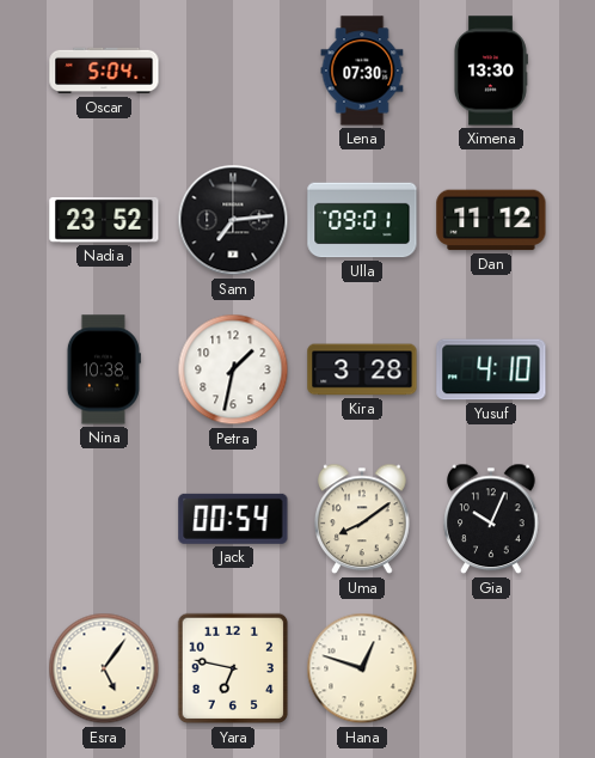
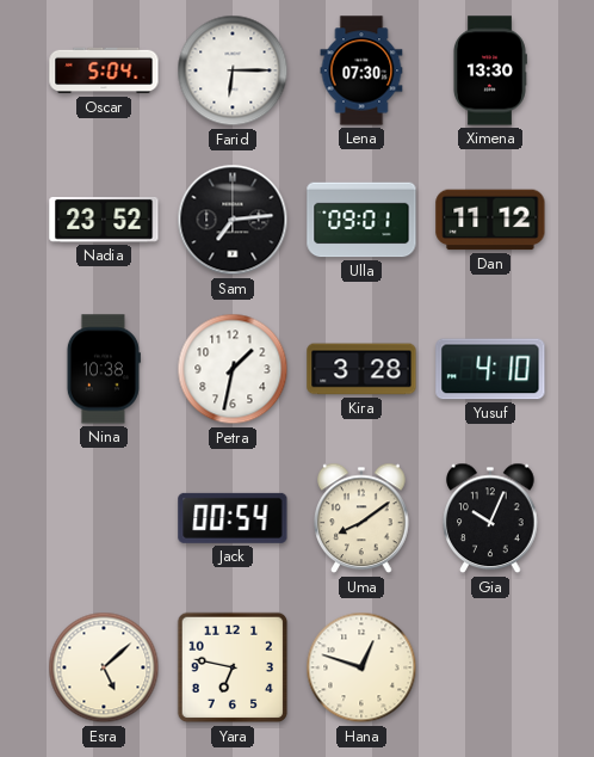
Farid: none -> 6:15 (233, 70)
Esra: 5:06 -> 5:08 (104, 667)
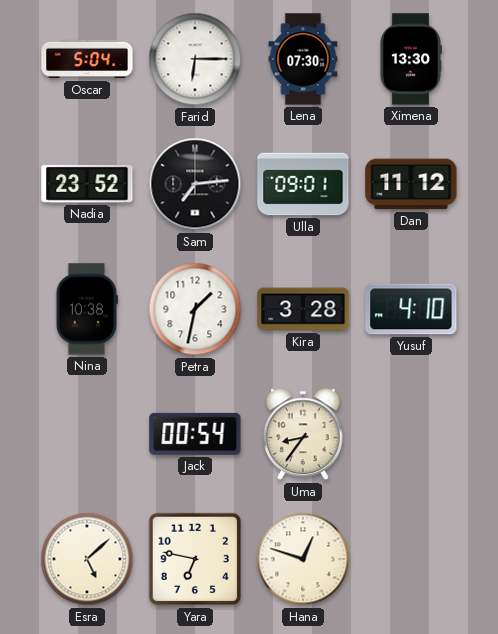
Uma: 8:09 -> 8:36 (303, 434)
Gia: 10:04 -> none (490, 518)
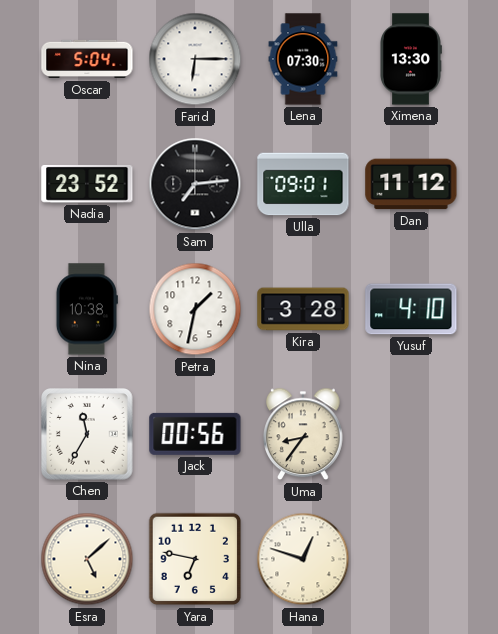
Chen: none -> 11:35 (88, 435)
Jack: 00:54 -> 00:56 (195, 434)
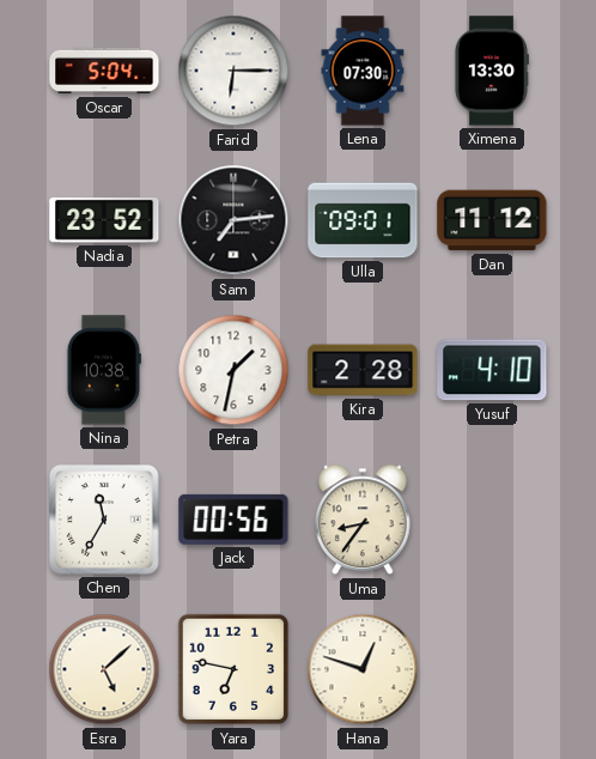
Kira: 3:28 -> 2:28 (363, 370)
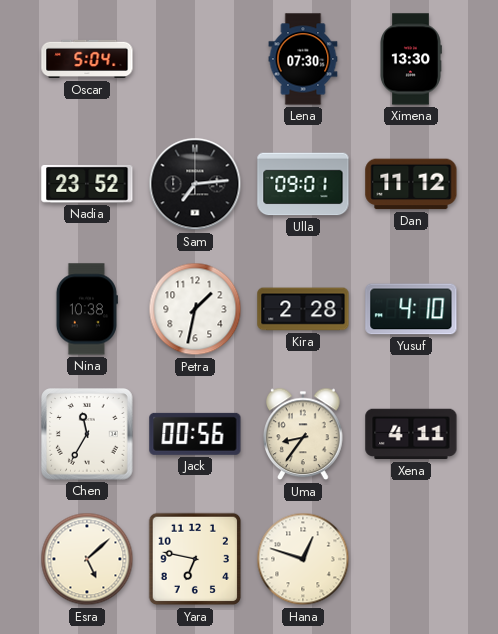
Farid: 6:15 -> none (233, 71)
Xena: none -> 4:11 (411, 434)
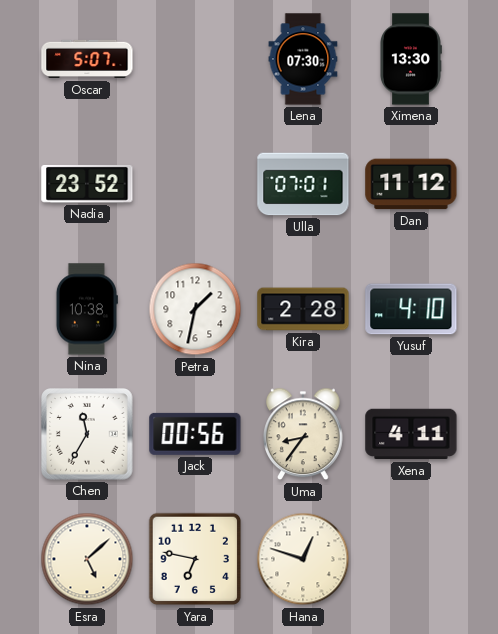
Oscar: 5:04 -> 5:07 (87, 59)
Sam: 7:14 -> none (195, 184)
Ulla: 09:01 -> 07:01 (303, 184)
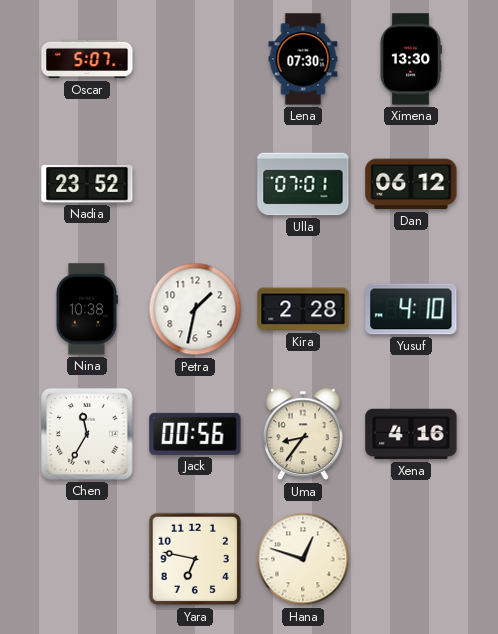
Dan: 11:12 -> 06:12 (411, 184)
Xena: 4:11 -> 4:16 (411, 434)
Esra: 5:08 -> none (87, 559)
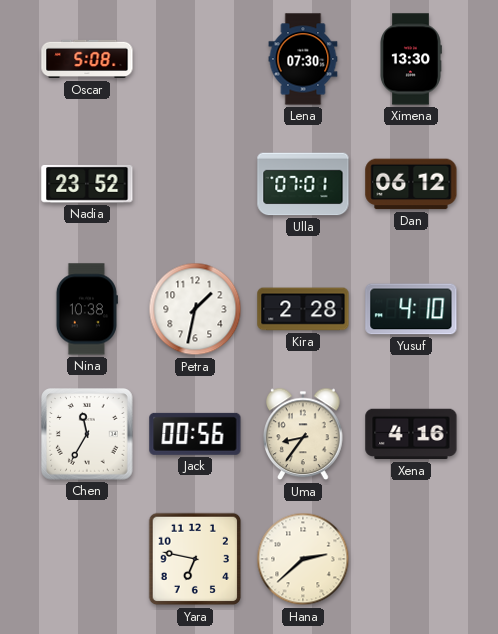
Oscar: 5:07 -> 5:08 (87, 59)
Hana: 12:48 -> 2:38 (303, 559)
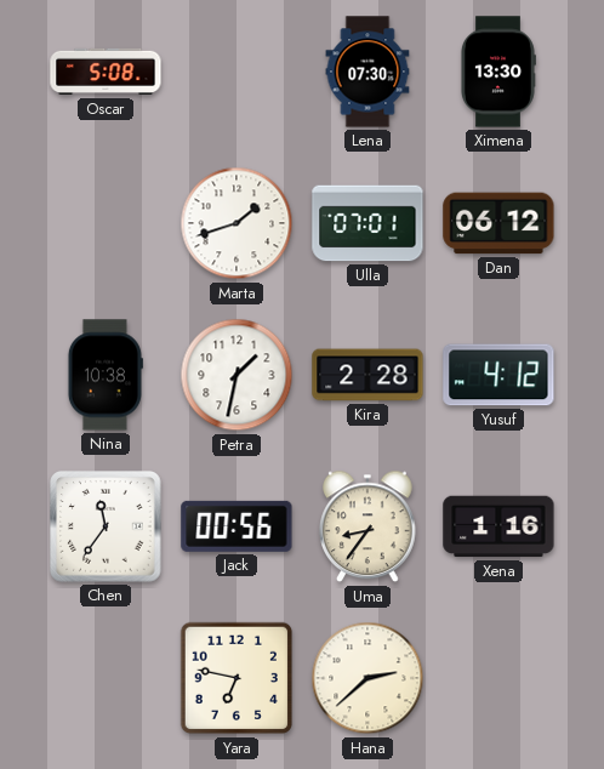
Nadia: 23:52 -> none (87, 184)
Marta: none -> 1:42 (237, 223)
Yusuf: 4:10 -> 4:12 (498, 375)
Chen: 11:35 -> 11:36 (107, 528)
Xena: 4:16 -> 1:16 (498, 526)
